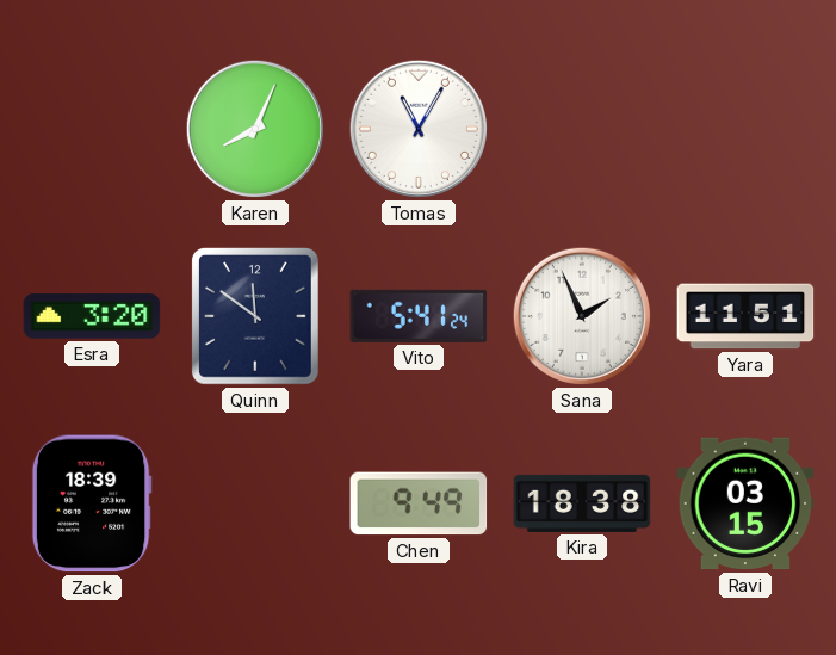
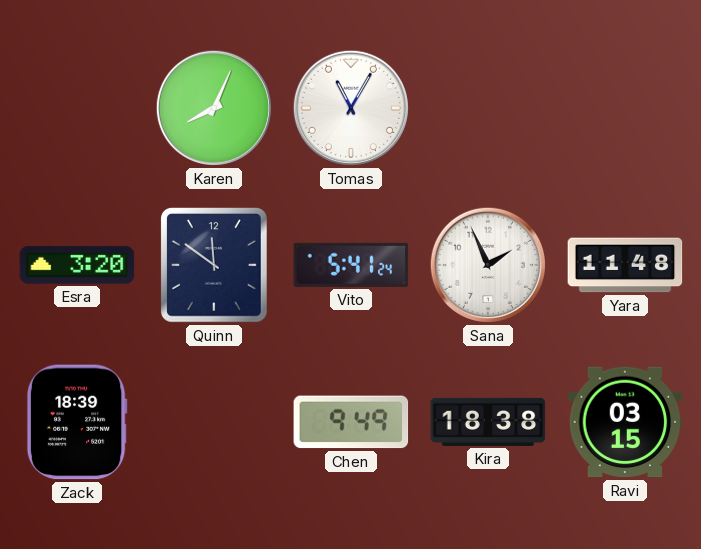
Yara: 11:51 -> 11:48 (625, 265)
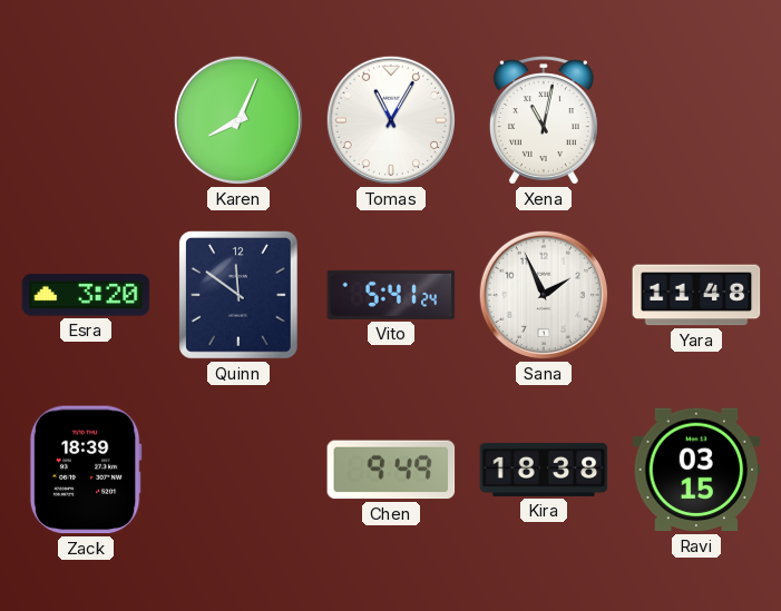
Xena: none -> 11:02 (544, 120)
